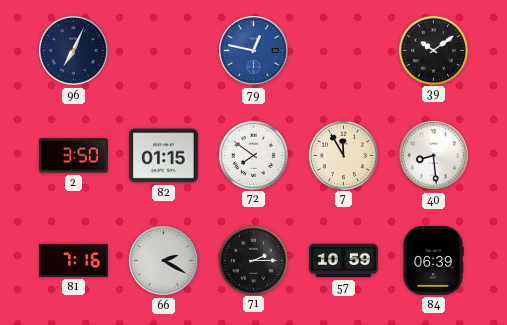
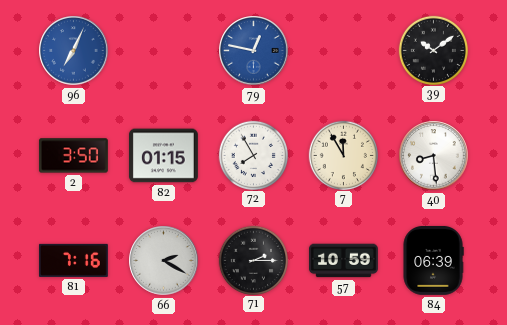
96 dial: navy -> blue (74, 51)
72: 7:51 -> 7:55 (253, 155)
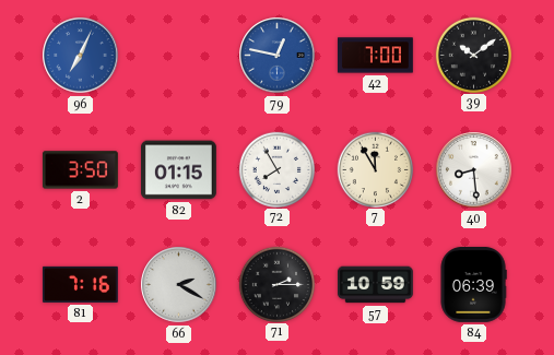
42: none -> 7:00 (376, 56)
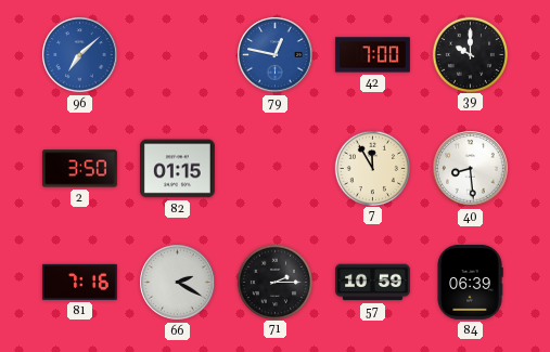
96: 7:04 -> 7:08 (80, 55)
39: 10:09 -> 10:00 (470, 54)
72: 7:55 -> none (276, 169)
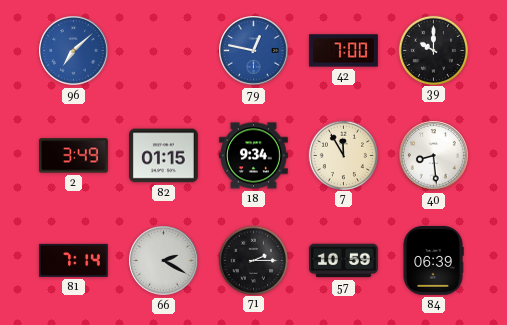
2: 3:50 -> 3:49 (73, 156)
18: none -> 9:34 (253, 156)
81: 7:16 -> 7:14 (73, 260)
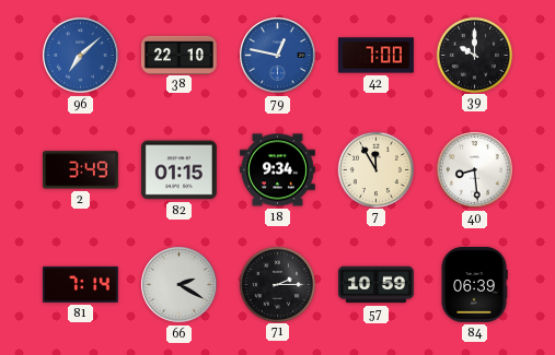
38: none -> 22:10 (180, 55)
